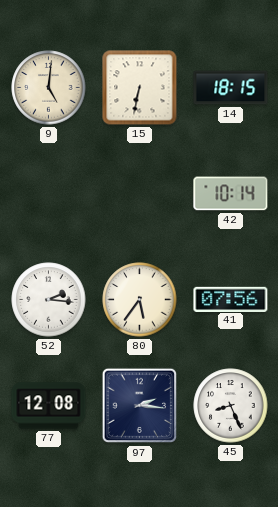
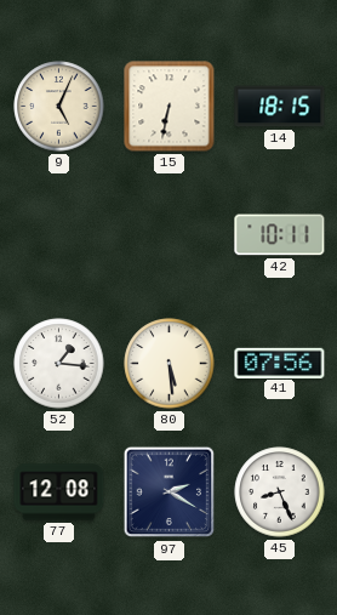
9: 5:01 -> 5:04 (59, 107)
42: 10:14 -> 10:11 (280, 235)
52: 2:16 -> 1:16 (59, 364)
80: 5:36 -> 5:29 (170, 364)
97: 2:16 -> 2:20 (170, 492)
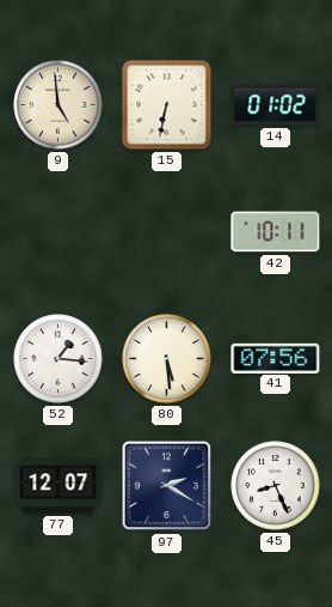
9: 5:04 -> 4:59 (59, 105)
14: 18:15 -> 01:02 (276, 105)
77: 12:08 -> 12:07 (59, 486)
